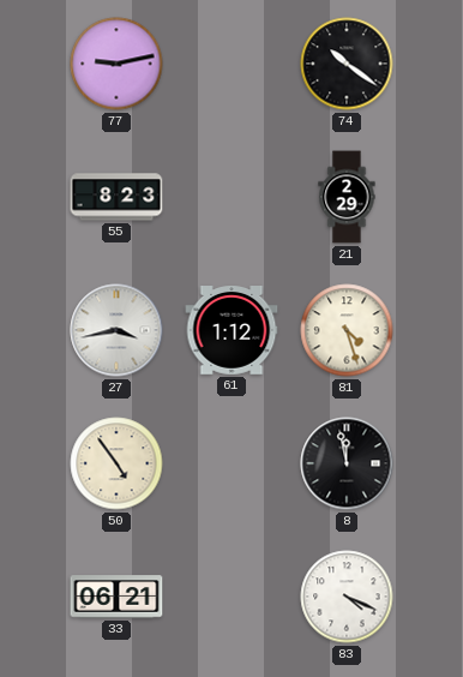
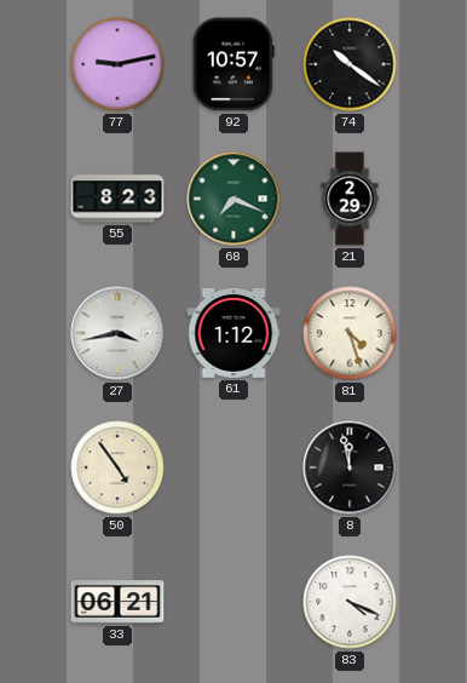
92: none -> 10:57 (234, 64)
68: none -> 7:19 (234, 199)
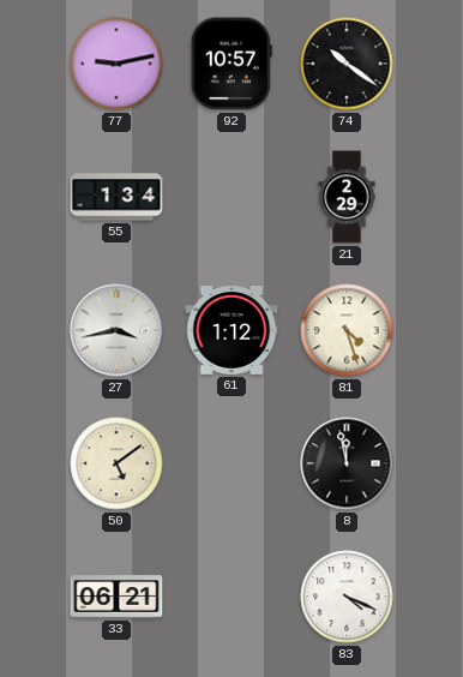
55: 8:23 -> 1:34 (116, 197)
68: 7:19 -> none (234, 199)
50: 4:54 -> 5:09 (116, 463)
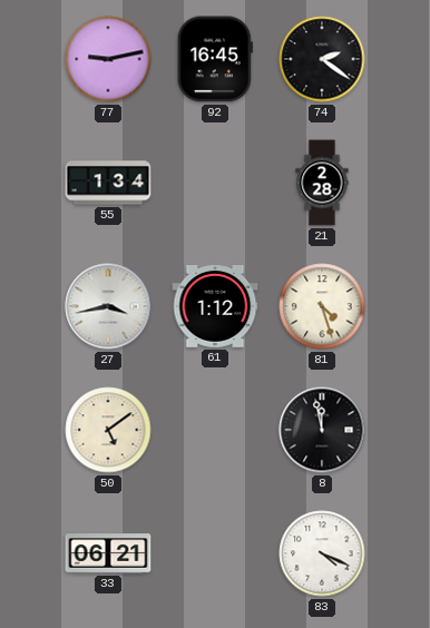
92: 10:57 -> 16:45 (215, 59)
74: 10:21 -> 2:21 (322, 59)
21: 2:29 -> 2:28 (322, 183)
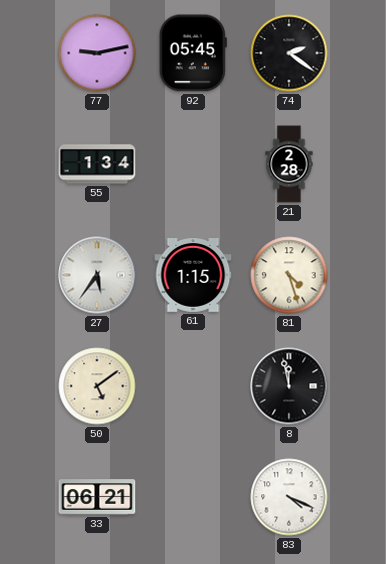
92: 16:45 -> 05:45 (193, 53)
27: 3:43 -> 5:36 (97, 275)
61: 1:12 -> 1:15 (193, 276)
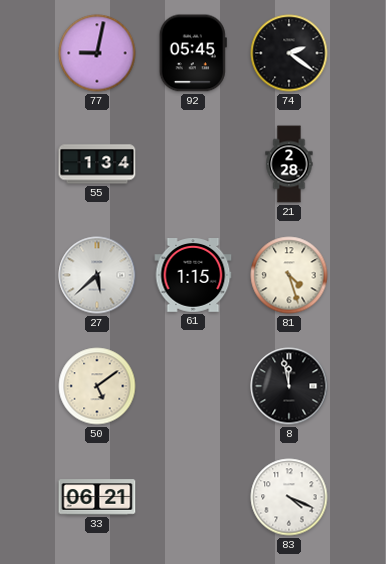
77: 9:13 -> 9:02 (97, 53)
27: 5:36 -> 5:38 (97, 275)
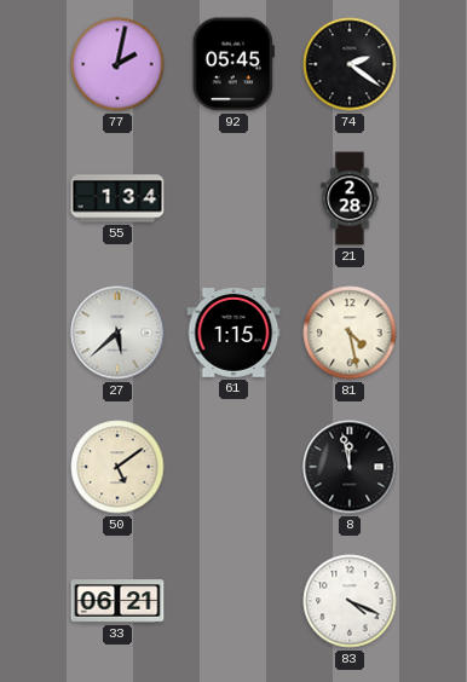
77: 9:02 -> 2:02 (117, 64)
81: 4:27 -> 4:28 (350, 333)
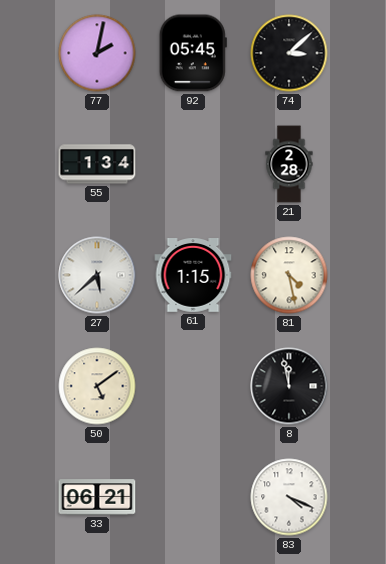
74: 2:21 -> 3:08 (289, 53)
